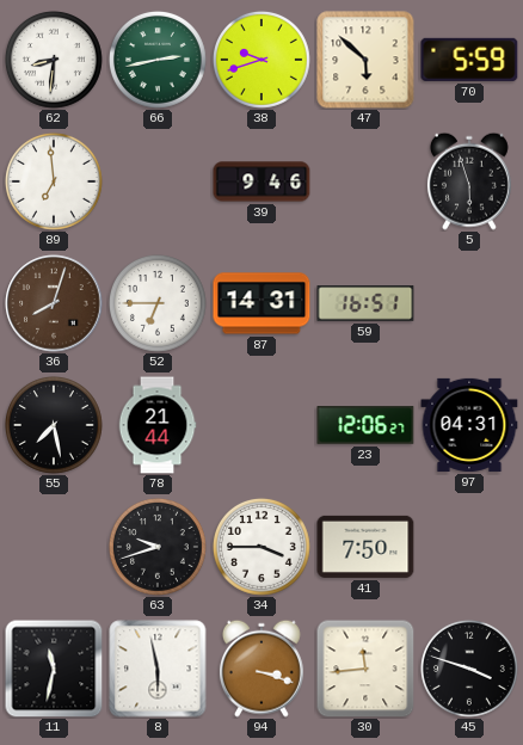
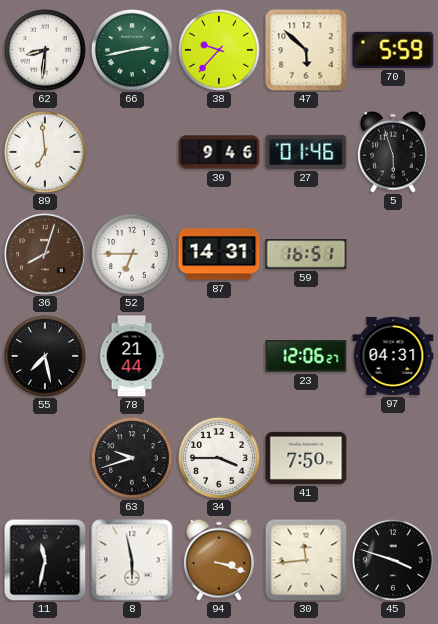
38: 9:42 -> 9:37 (219, 50)
27: none -> 01:46 (306, 152)
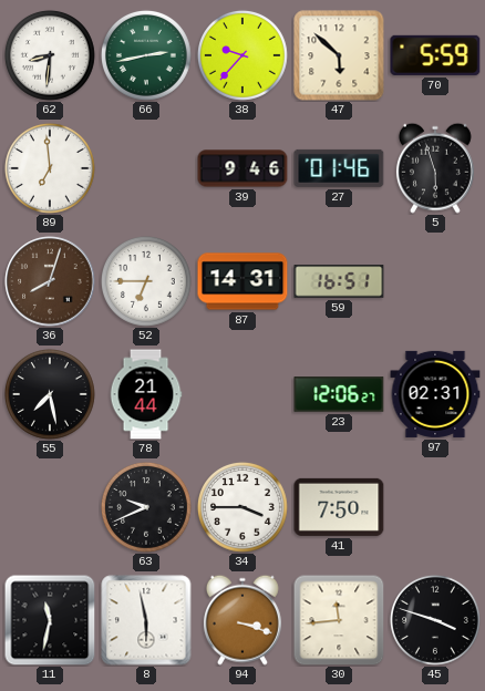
97: 04:31 -> 02:31 (435, 394)
63: 9:42 -> 9:41 (146, 507)
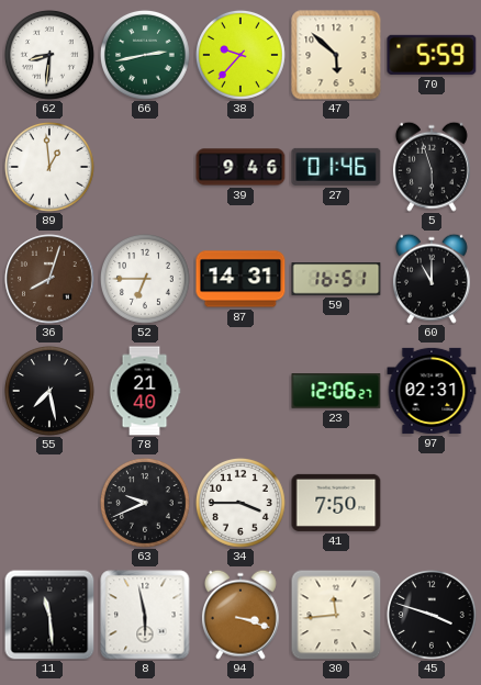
89: 6:59 -> 12:59 (49, 167)
60: none -> 11:00 (432, 279)
78: 21:44 -> 21:40 (145, 391)
11: 11:32 -> 11:29 (49, 615)
